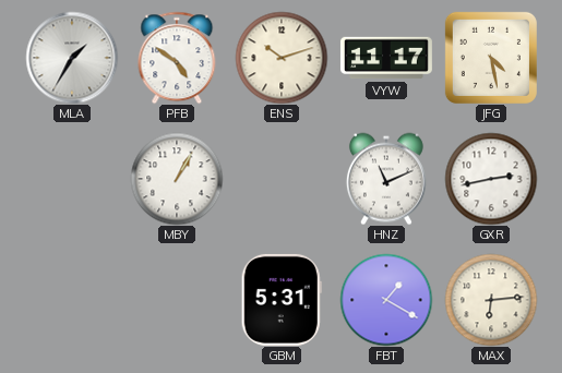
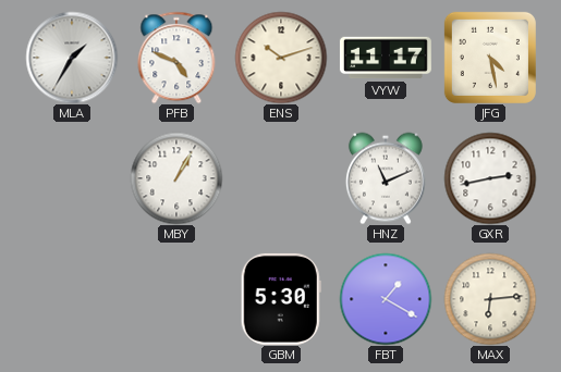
PFB: 4:51 -> 4:49 (176, 58)
GBM: 5:31 -> 5:30 (281, 299)
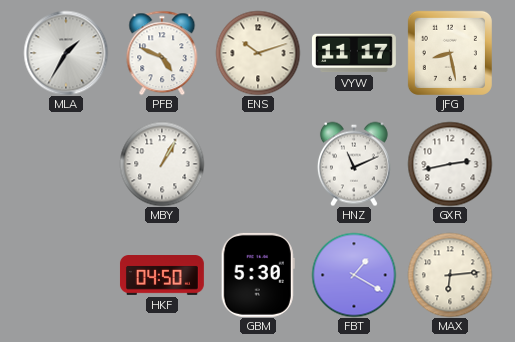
JFG: 4:28 -> 8:28 (450, 53)
HKF: none -> 04:50 (162, 276)
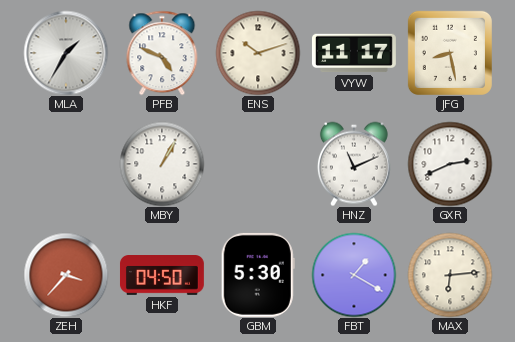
GXR: 2:43 -> 2:41 (450, 164)
ZEH: none -> 3:37 (66, 275)
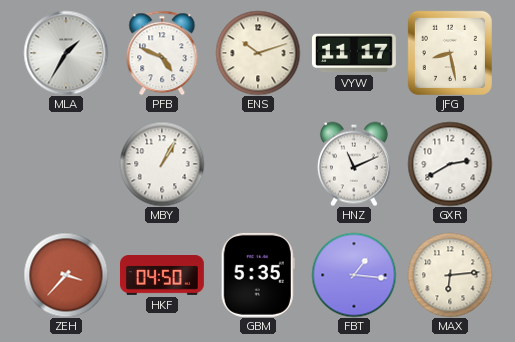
GXR: 2:41 -> 2:40 (450, 164)
GBM: 5:30 -> 5:35 (258, 275)
FBT: 1:20 -> 1:16 (354, 275)
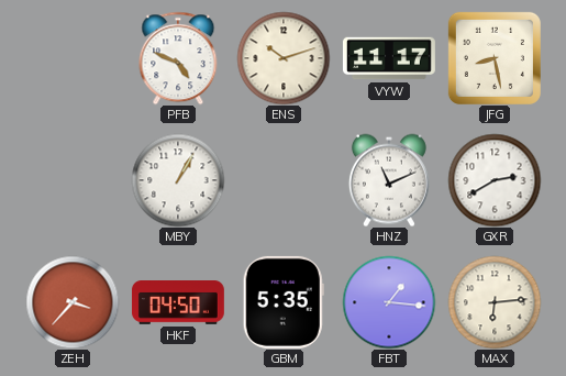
MLA: 1:35 -> none (66, 53)
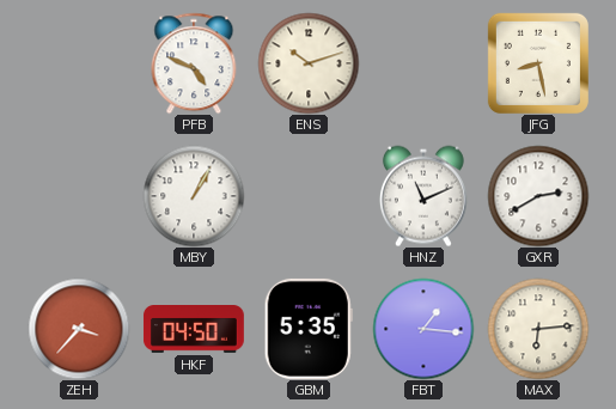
VYW: 11:17 -> none (389, 58)
